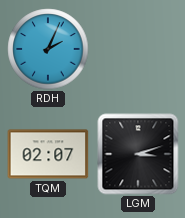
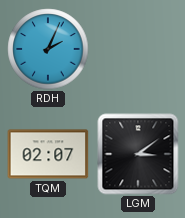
LGM: 3:12 -> 3:09 (138, 154)
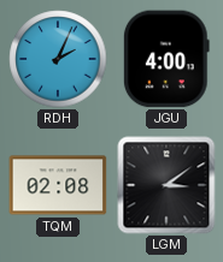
JGU: none -> 4:00 (166, 59)
TQM: 02:07 -> 02:08 (58, 185)
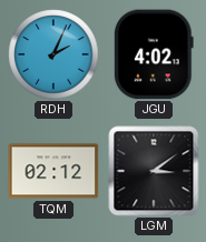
JGU: 4:00 -> 4:02 (154, 54)
TQM: 02:08 -> 02:12 (53, 171)
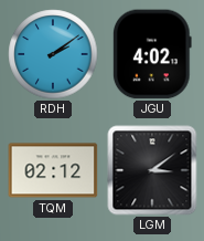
RDH: 2:04 -> 2:09 (53, 54)
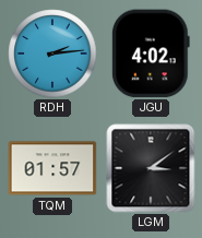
RDH: 2:09 -> 2:14 (52, 53)
TQM: 02:12 -> 01:57 (52, 168)
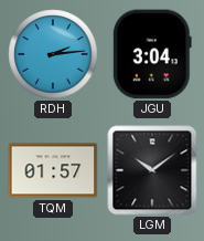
JGU: 4:02 -> 3:04 (152, 54)
LGM: 3:09 -> 10:09 (152, 170)
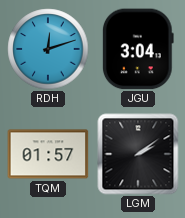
RDH: 2:14 -> 12:12 (48, 49)
LGM: 10:09 -> 2:09 (138, 154)
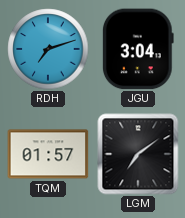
RDH: 12:12 -> 7:12 (48, 49)
LGM: 2:09 -> 7:09 (138, 154)
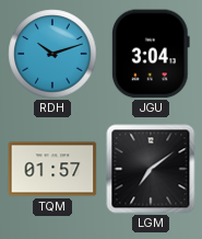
RDH: 7:12 -> 10:12 (52, 54)
